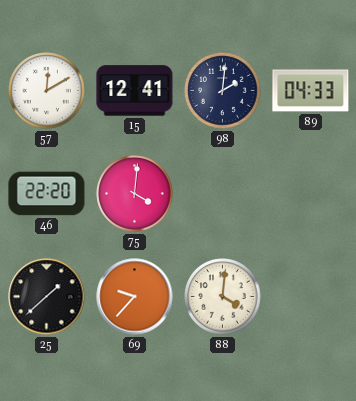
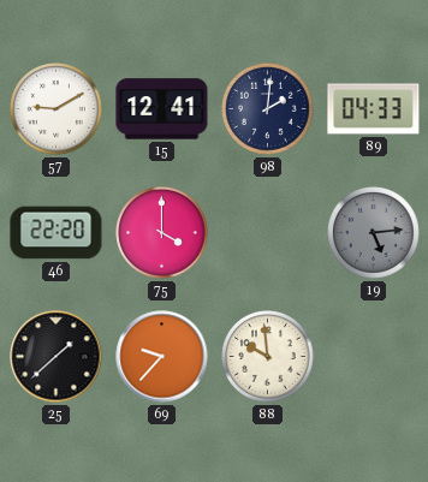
57: 12:10 -> 9:10 (57, 109)
75: 4:01 -> 4:00 (162, 233)
19: none -> 5:14 (374, 233)
88: 4:01 -> 9:59 (268, 357)
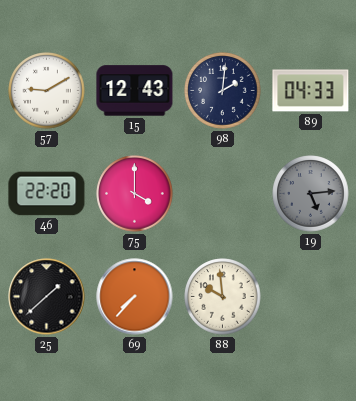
15: 12:41 -> 12:43 (135, 91)
69: 9:37 -> 7:37 (135, 297)
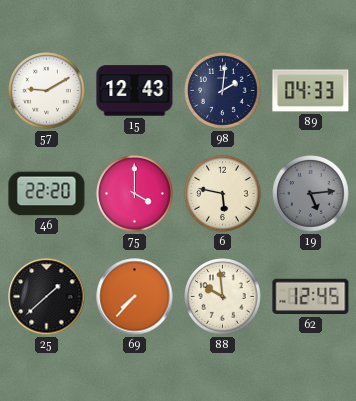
6: none -> 5:47 (223, 194)
62: none -> 12:45 (311, 297)
